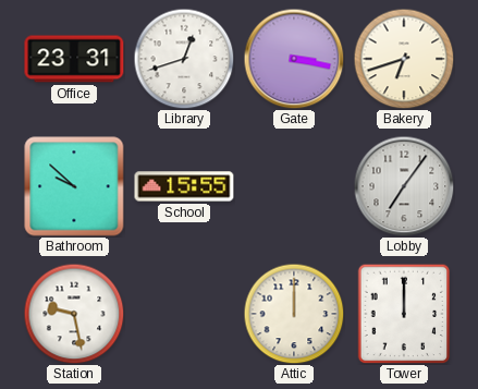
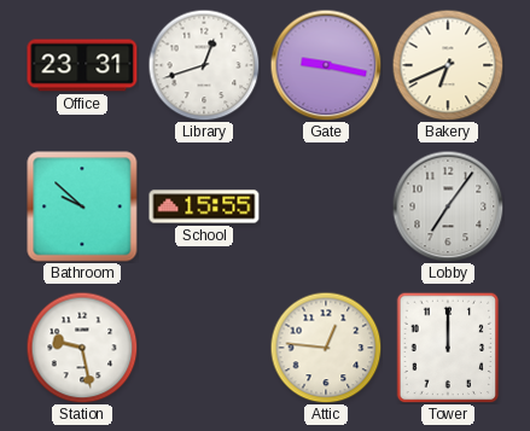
Gate: 3:17 -> 9:17 (326, 65)
Bakery: 6:42 -> 6:41 (448, 65)
Attic: 12:00 -> 12:46 (326, 348)
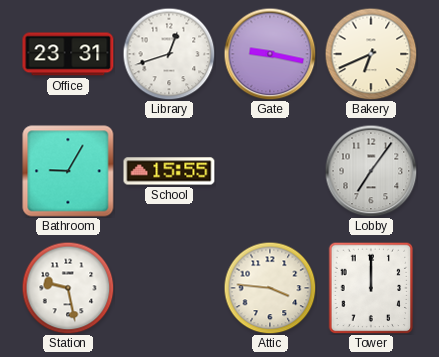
Bathroom: 9:52 -> 9:05 (68, 171)
Attic: 12:46 -> 3:46 (270, 288)
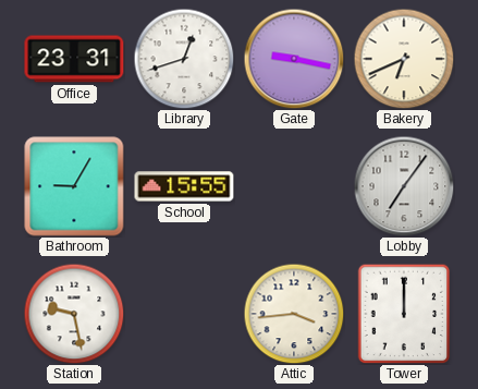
Attic: 3:46 -> 3:44 (294, 314)
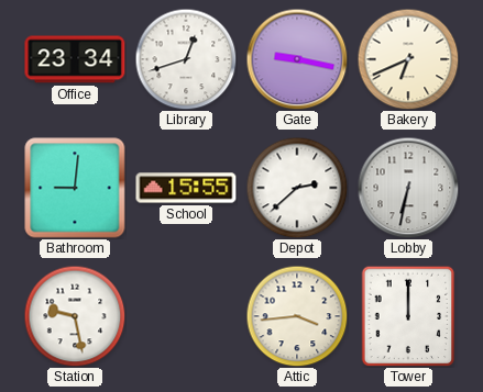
Office: 23:31 -> 23:34 (75, 59)
Bathroom: 9:05 -> 9:01 (75, 188)
Depot: none -> 2:38 (297, 188)
Lobby: 7:06 -> 6:32 (408, 188)
